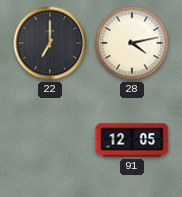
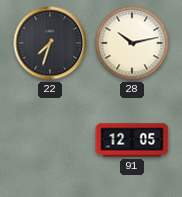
22: 7:00 -> 7:33 (50, 43)
28: 4:13 -> 10:13 (132, 43)
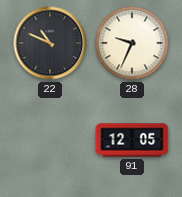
22: 7:33 -> 10:49 (50, 43)
28: 10:13 -> 9:34 (132, 43)
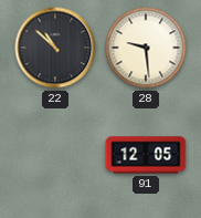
22: 10:49 -> 10:52 (55, 48)
28: 9:34 -> 9:29 (146, 48)
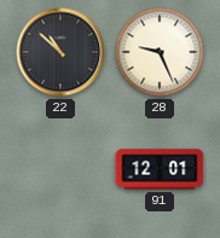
28: 9:29 -> 9:26 (160, 52)
91: 12:05 -> 12:01 (160, 169)
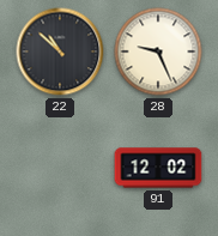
91: 12:01 -> 12:02 (158, 168)
